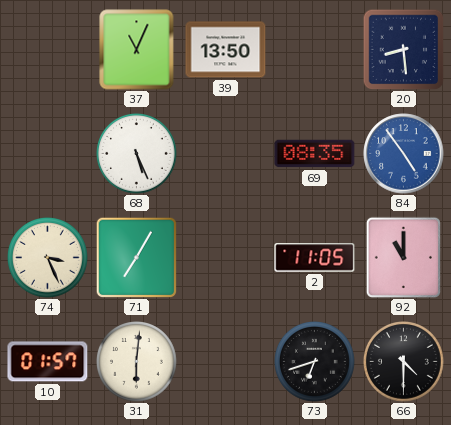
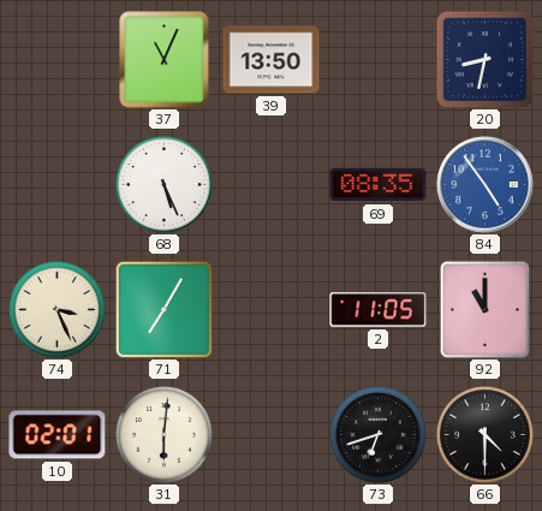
20: 8:29 -> 8:32 (484, 59)
10: 01:57 -> 02:01 (58, 435)
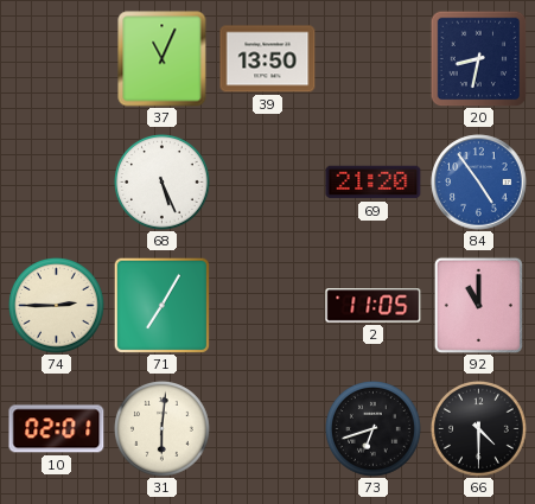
69: 08:35 -> 21:20 (374, 183)
74: 3:26 -> 2:45 (57, 306)
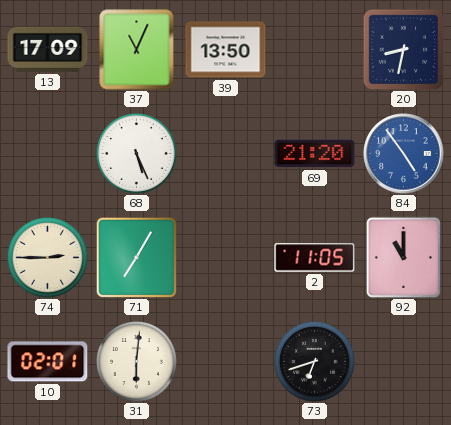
13: none -> 17:09 (48, 49)
66: 4:30 -> none (479, 429)
